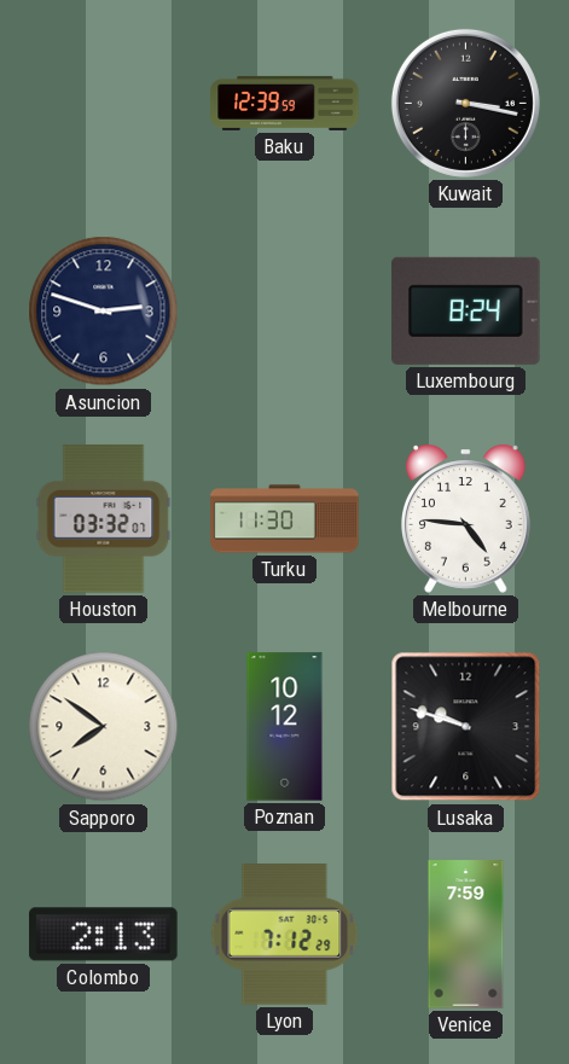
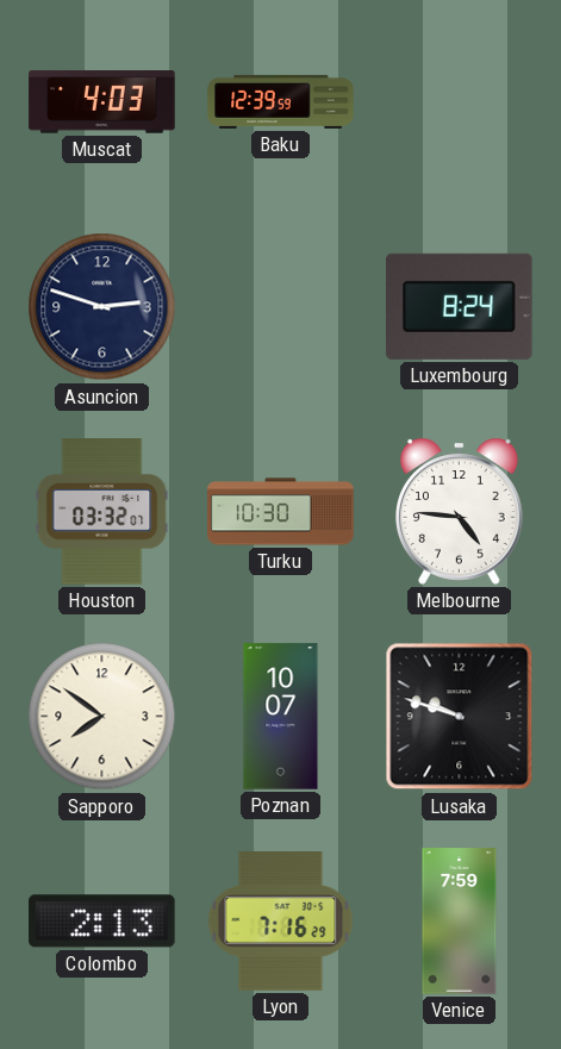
Muscat: none -> 4:03 (102, 102)
Kuwait: 3:17 -> none (465, 103)
Turku: 11:30 -> 10:30 (281, 512)
Poznan: 10:12 -> 10:07 (281, 717)
Lyon: 7:12 -> 7:16 (281, 922)
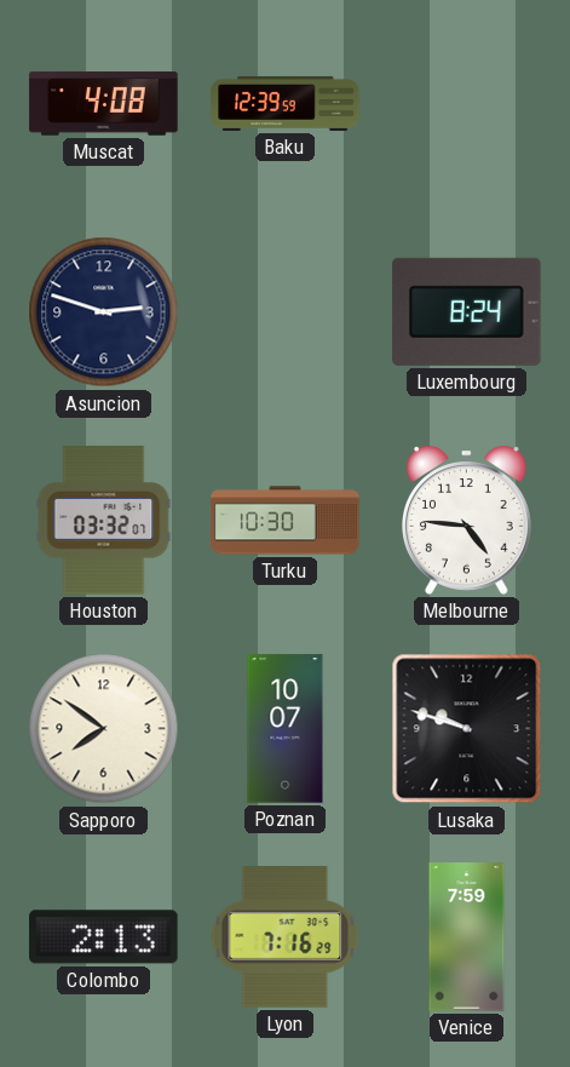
Muscat: 4:03 -> 4:08 (104, 104)
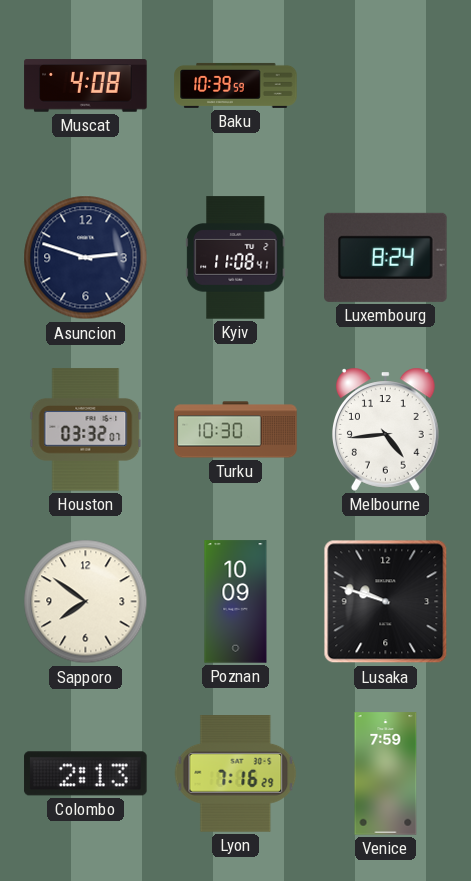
Baku: 12:39 -> 10:39 (236, 85)
Kyiv: none -> 11:08 (236, 258)
Melbourne: 4:46 -> 4:44 (386, 429)
Poznan: 10:07 -> 10:09 (236, 602)
